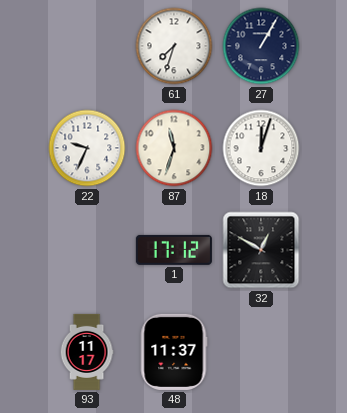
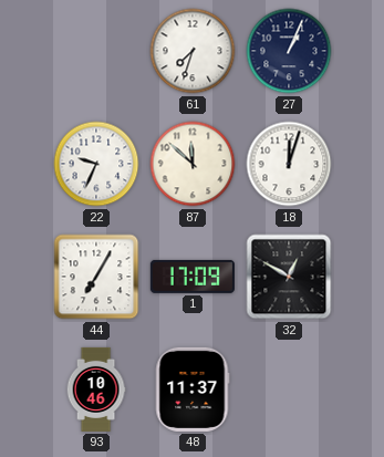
27: 1:05 -> 1:04 (289, 51)
87: 11:33 -> 11:52 (193, 164)
44: none -> 7:05 (96, 277)
1: 17:12 -> 17:09 (193, 277)
93: 11:17 -> 10:46 (96, 390)
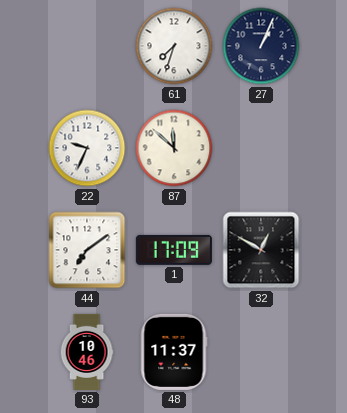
18: 12:03 -> none (289, 164)
44: 7:05 -> 7:09 (87, 250)
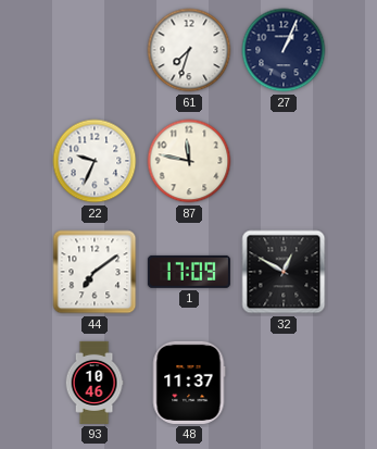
87: 11:52 -> 11:47 (189, 161)
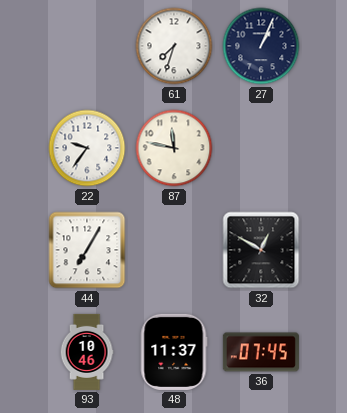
22: 9:34 -> 9:36 (87, 148)
44: 7:09 -> 7:05 (87, 250)
1: 17:09 -> none (189, 272)
36: none -> 07:45 (261, 352)
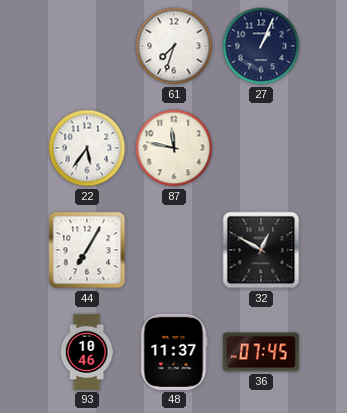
22: 9:36 -> 5:36 (87, 148)
